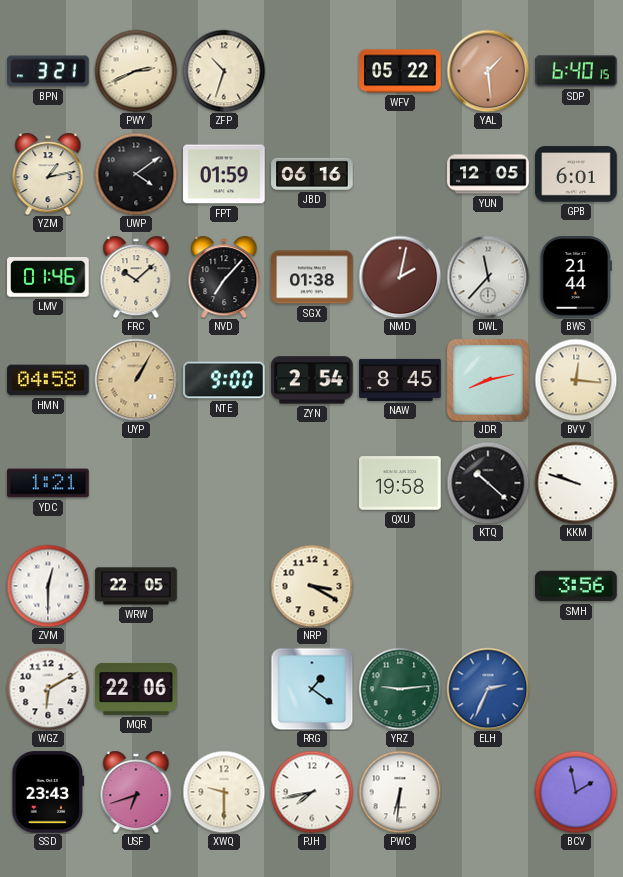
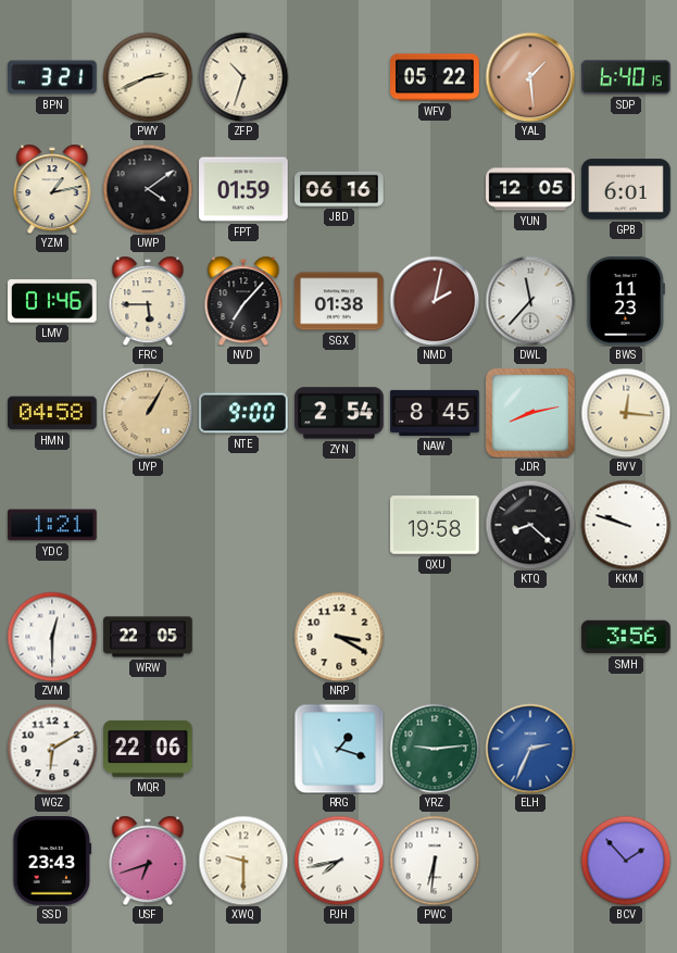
FRC: 10:08 -> 5:45 (148, 301)
BWS: 21:44 -> 11:23 (626, 301)
KTQ: 10:22 -> 8:22 (530, 525)
RRG: 1:21 -> 1:18 (339, 749)
BCV: 1:58 -> 1:53 (626, 861)
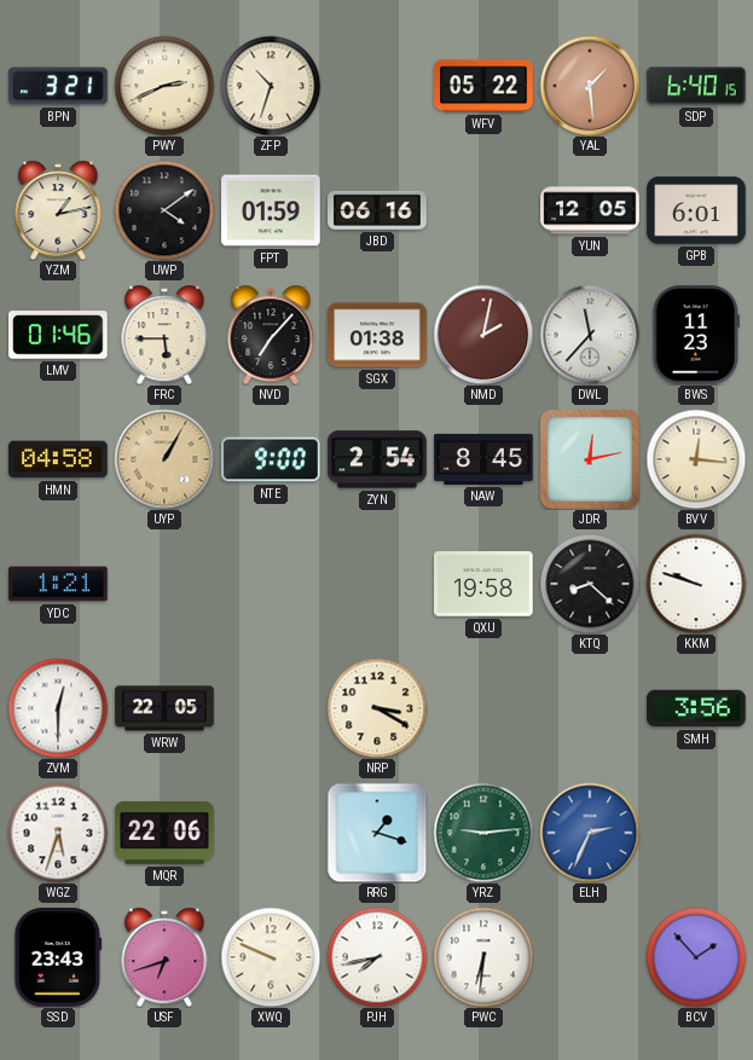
JDR: 8:13 -> 12:13 (590, 459)
WGZ: 6:10 -> 5:33 (58, 833)
XWQ: 9:30 -> 9:49 (271, 957)
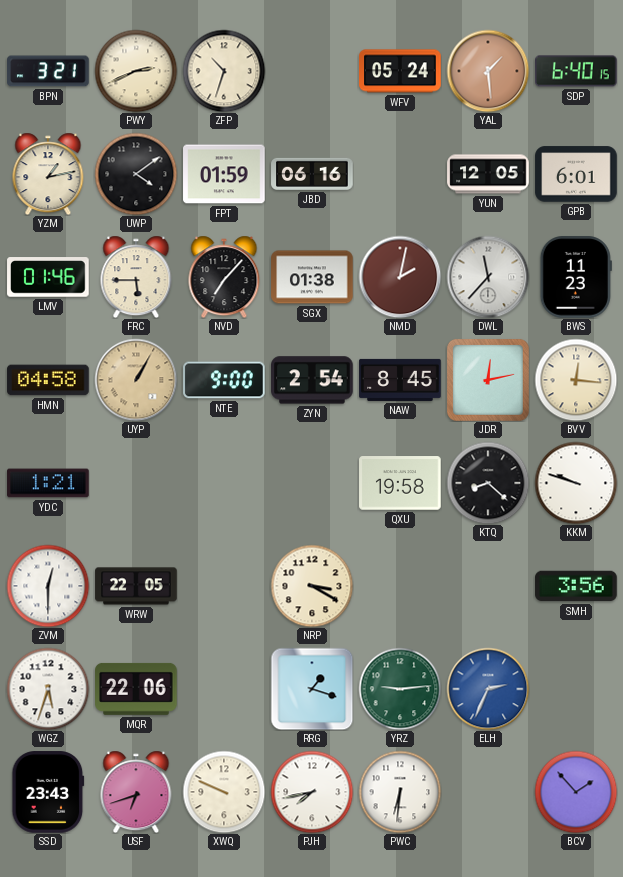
WFV: 05:22 -> 05:24 (400, 71)
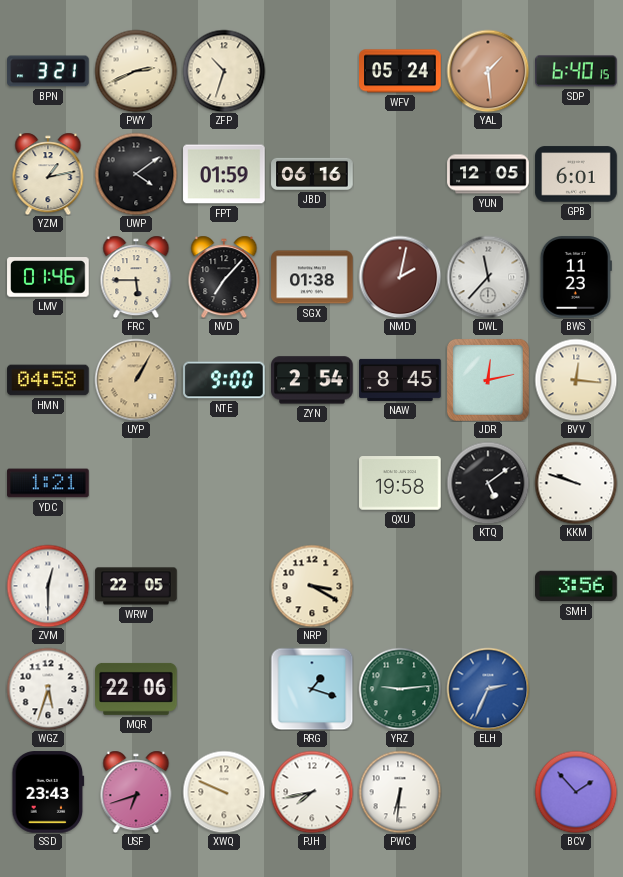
KTQ: 8:22 -> 5:09 (488, 483)
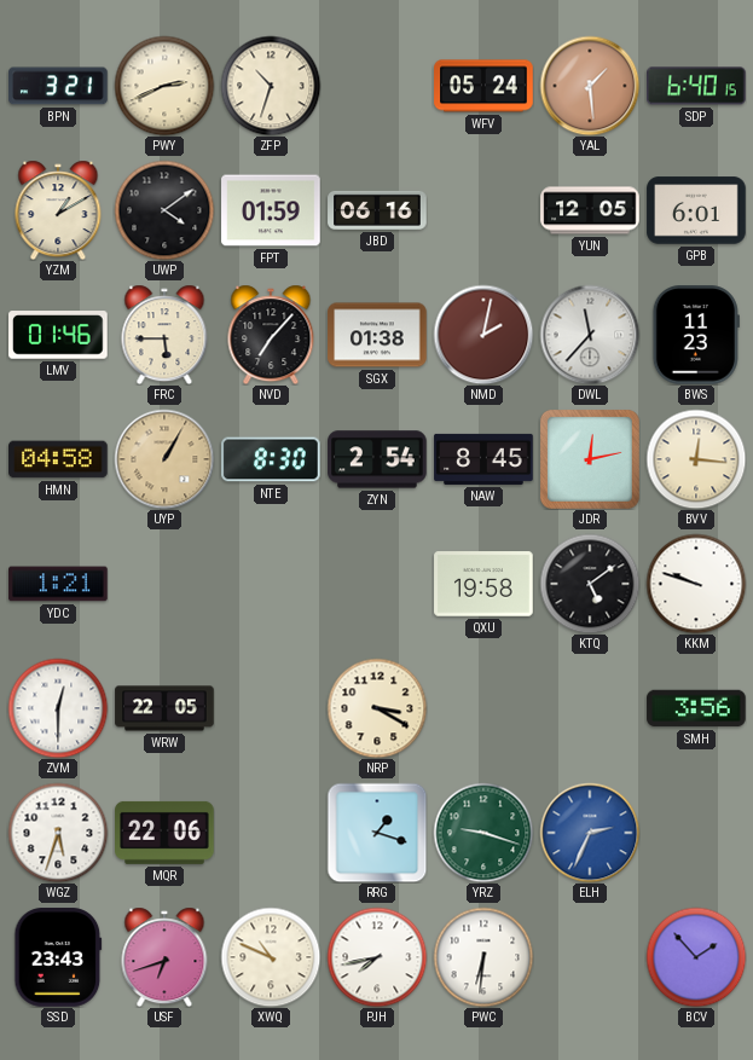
YZM: 1:13 -> 1:10 (58, 210)
NTE: 9:00 -> 8:30 (271, 459)
YRZ: 9:14 -> 9:18 (483, 833)
XWQ: 9:49 -> 10:49 (271, 957)
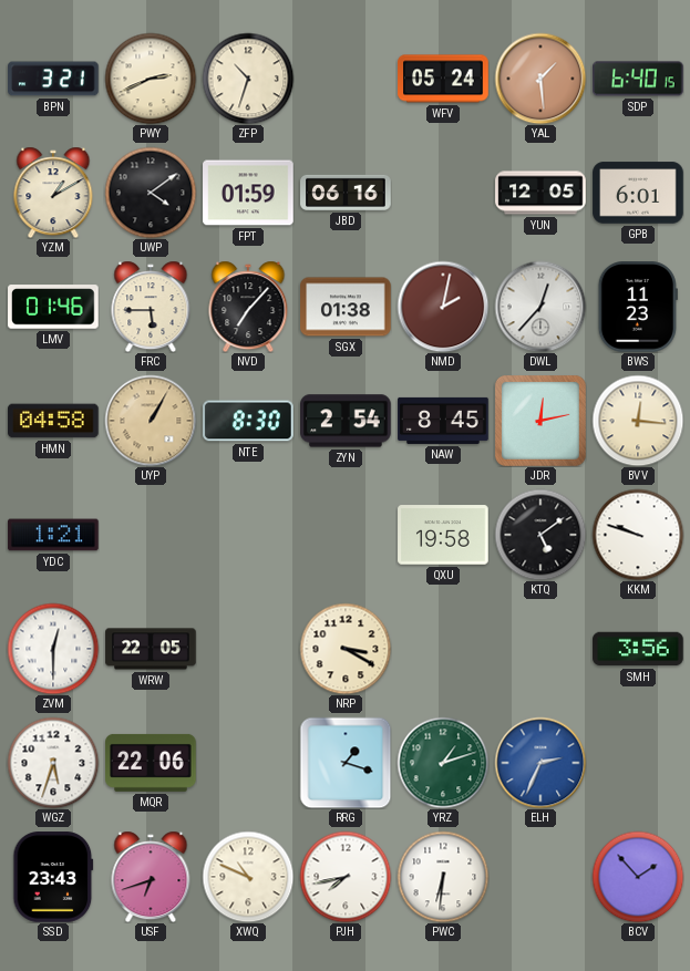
DWL: 11:37 -> 12:37 (540, 307)
YRZ: 9:18 -> 1:12 (443, 763)
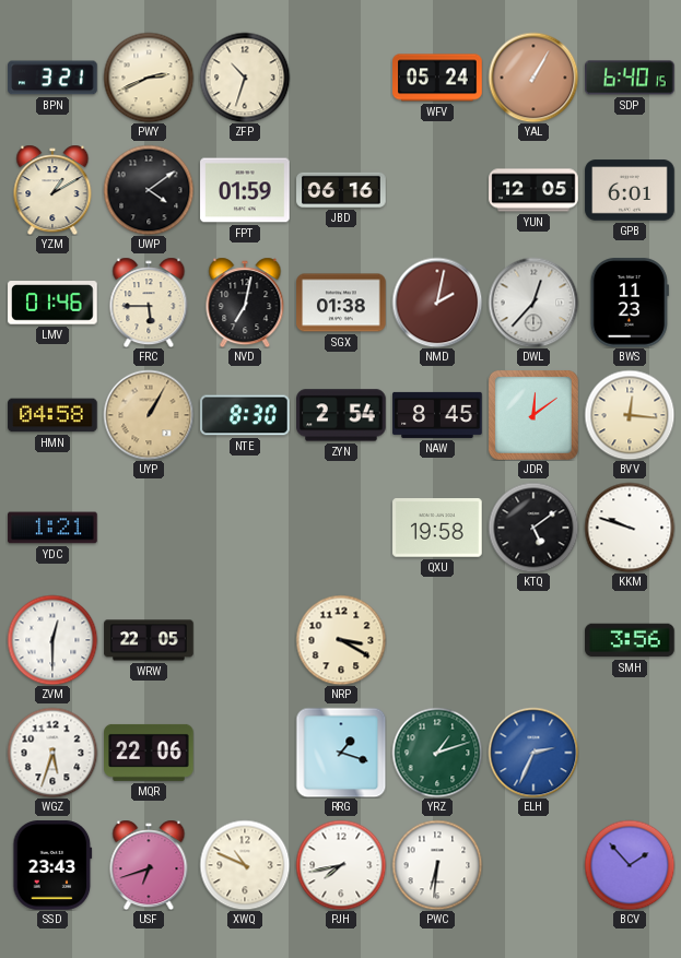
YAL: 1:29 -> 1:05 (533, 78)
NVD: 7:07 -> 7:02 (245, 303)
JDR: 12:13 -> 12:09 (533, 415)
